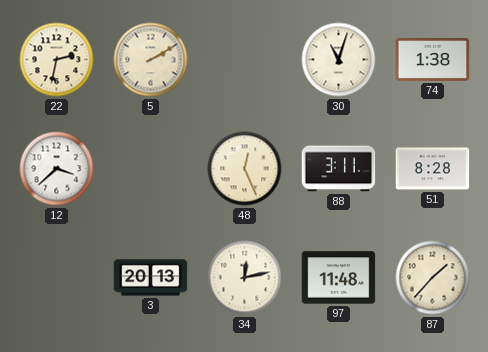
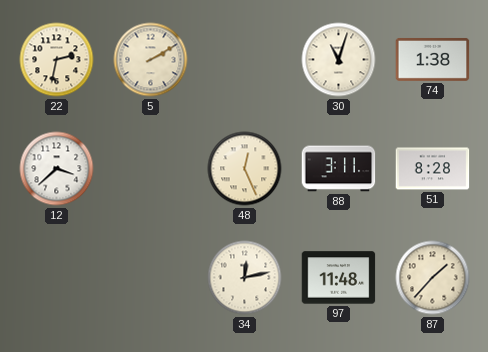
3: 20:13 -> none (151, 278)
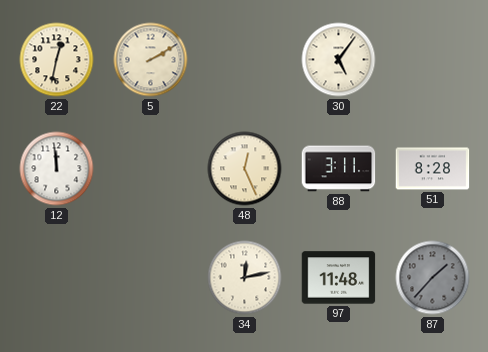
22: 2:32 -> 12:32 (57, 60)
30: 11:03 -> 5:06 (339, 60)
74: 1:38 -> none (433, 59)
12: 3:38 -> 11:59 (57, 169)
87 dial: cream -> grey (433, 278)
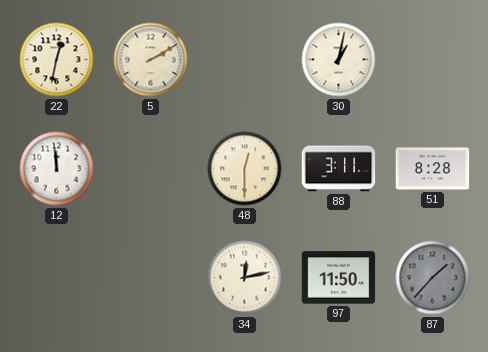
30: 5:06 -> 1:02 (339, 60)
48: 12:26 -> 12:30 (245, 169)
97: 11:48 -> 11:50 (339, 278)
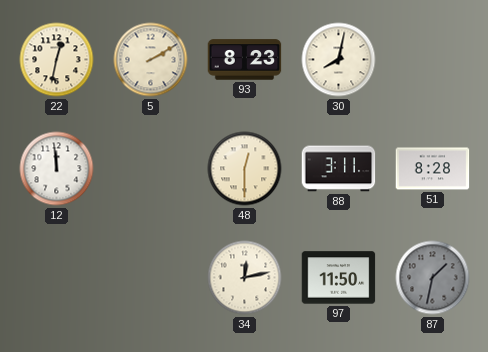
93: none -> 8:23 (245, 60)
30: 1:02 -> 8:02 (339, 60)
87: 1:37 -> 1:32 (433, 278)
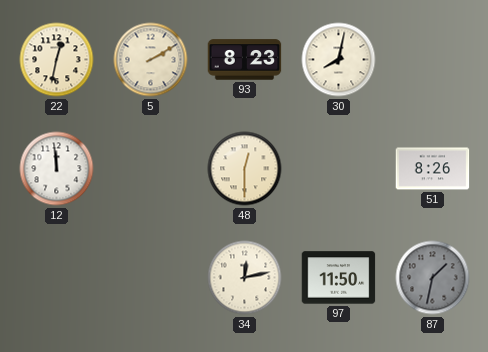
88: 3:11 -> none (339, 169)
51: 8:28 -> 8:26 (433, 169)
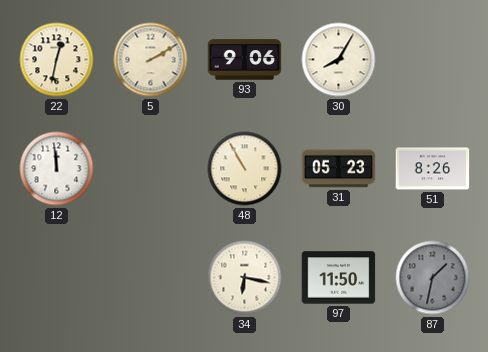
93: 8:23 -> 9:06 (245, 60)
30: 8:02 -> 8:05 (339, 60)
48: 12:30 -> 10:55 (245, 169)
31: none -> 05:23 (339, 169)
34: 12:13 -> 6:17 (245, 278)
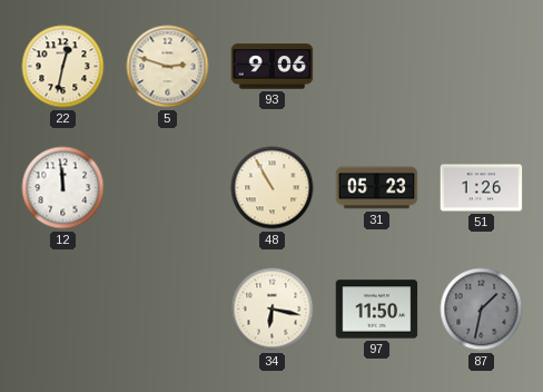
5: 2:10 -> 2:48 (168, 67)
30: 8:05 -> none (339, 60)
51: 8:26 -> 1:26 (482, 188)
